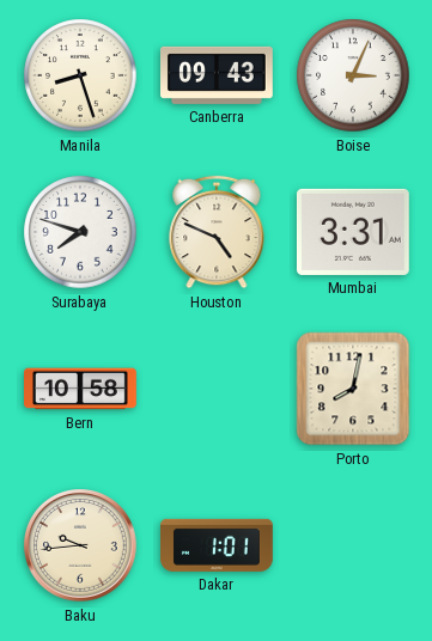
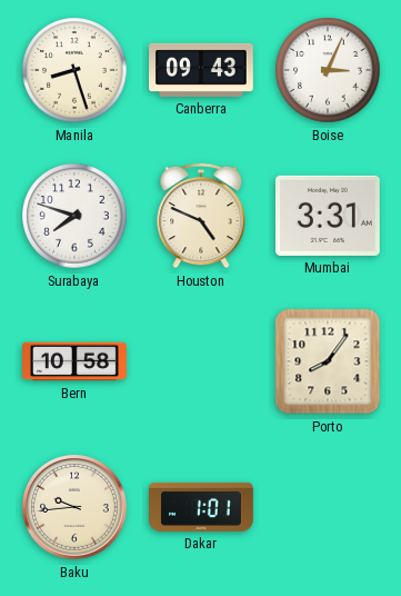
Porto: 8:02 -> 8:06 (328, 361)
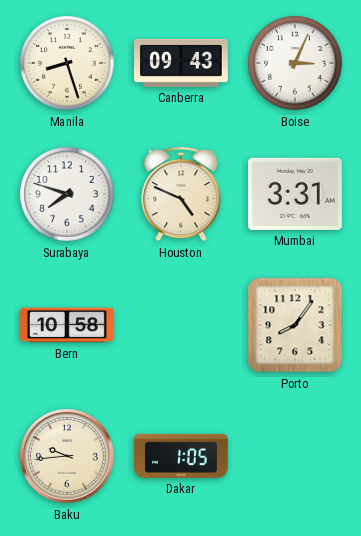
Dakar: 1:01 -> 1:05 (182, 456)
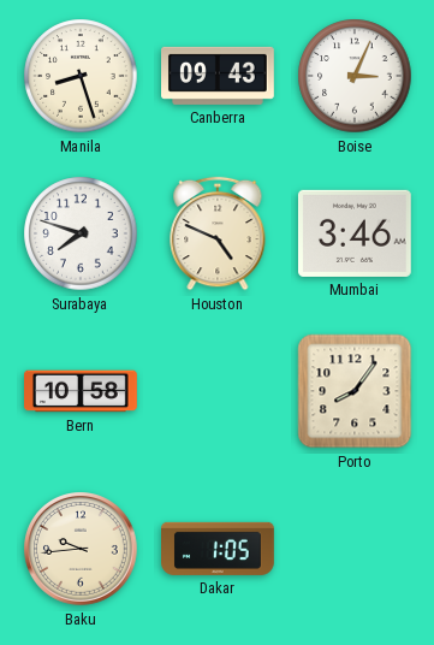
Mumbai: 3:31 -> 3:46 (355, 233)
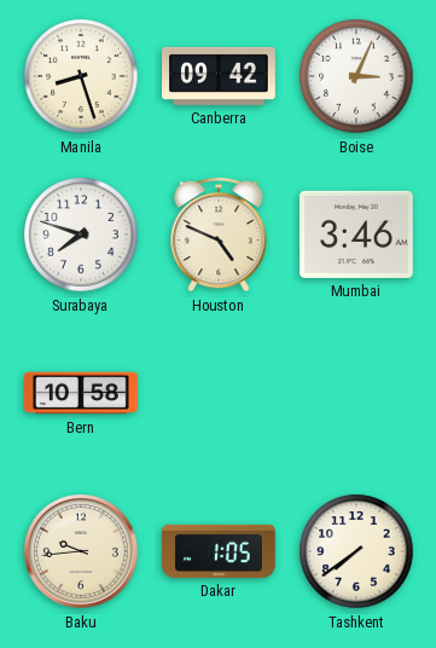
Canberra: 09:43 -> 09:42 (220, 76)
Porto: 8:06 -> none (355, 391)
Tashkent: none -> 7:39 (356, 551)
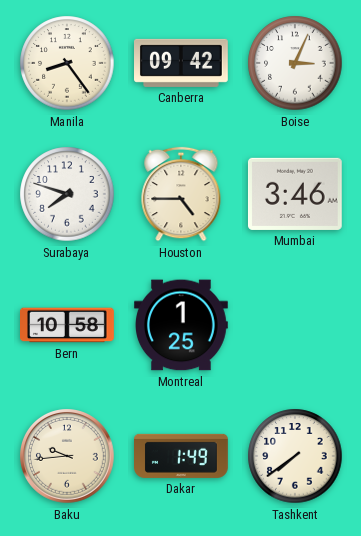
Manila: 8:27 -> 8:24 (67, 63)
Houston: 4:49 -> 4:45 (181, 194)
Montreal: none -> 1:25 (182, 325)
Dakar: 1:05 -> 1:49 (182, 456)
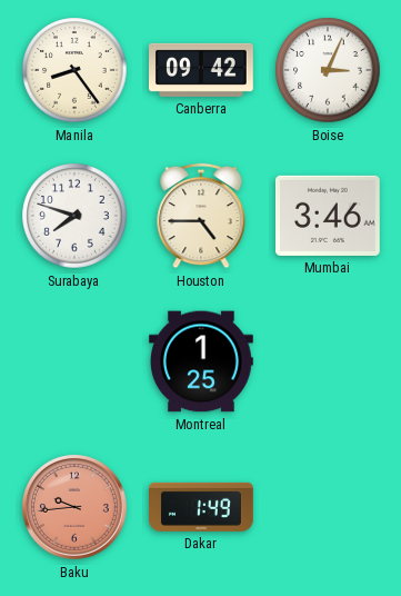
Bern: 10:58 -> none (68, 325)
Baku dial: cream -> salmon (76, 508)
Tashkent: 7:39 -> none (295, 456)
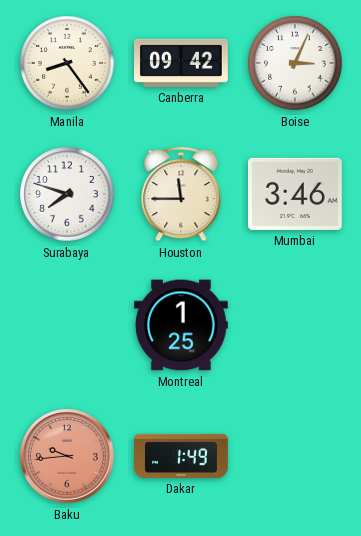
Houston: 4:45 -> 11:45 (181, 194)
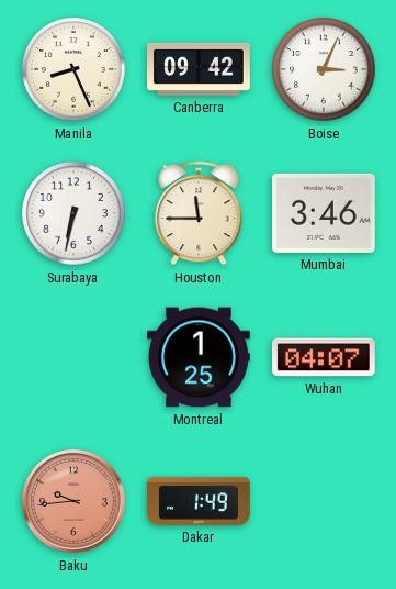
Manila: 8:24 -> 8:26 (73, 69)
Surabaya: 7:48 -> 6:32 (73, 213)
Wuhan: none -> 04:07 (324, 357)
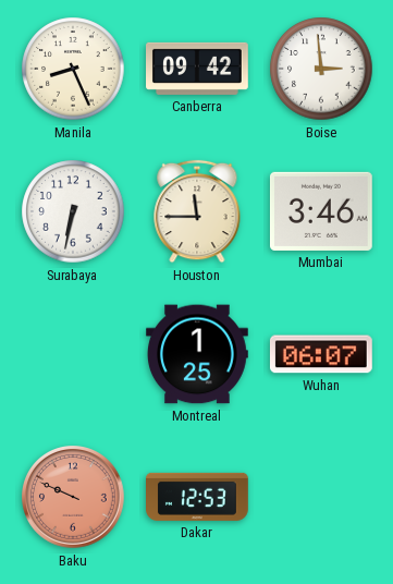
Boise: 3:04 -> 2:59 (321, 69)
Wuhan: 04:07 -> 06:07 (321, 354)
Baku: 9:44 -> 9:49 (74, 498)
Dakar: 1:49 -> 12:53 (198, 497)
